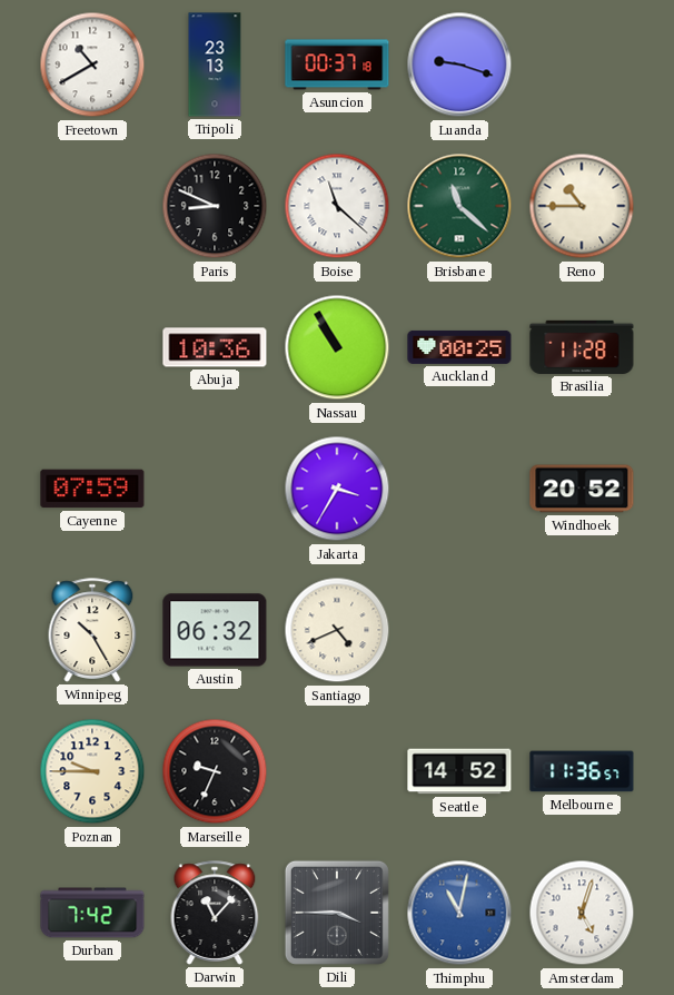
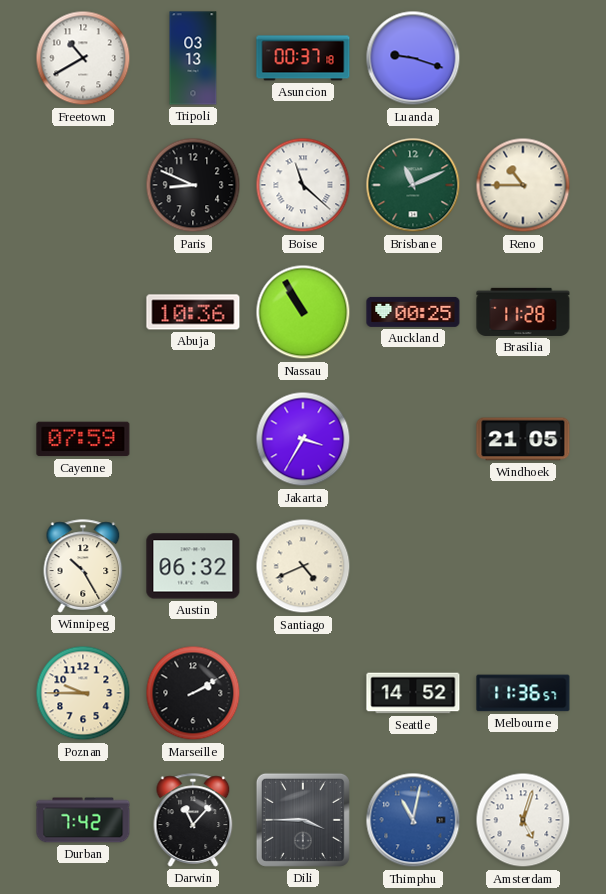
Tripoli: 23:13 -> 03:13 (193, 58)
Brisbane: 11:22 -> 11:11 (413, 185)
Windhoek: 20:52 -> 21:05 (523, 439)
Marseille: 9:34 -> 2:10 (193, 693)
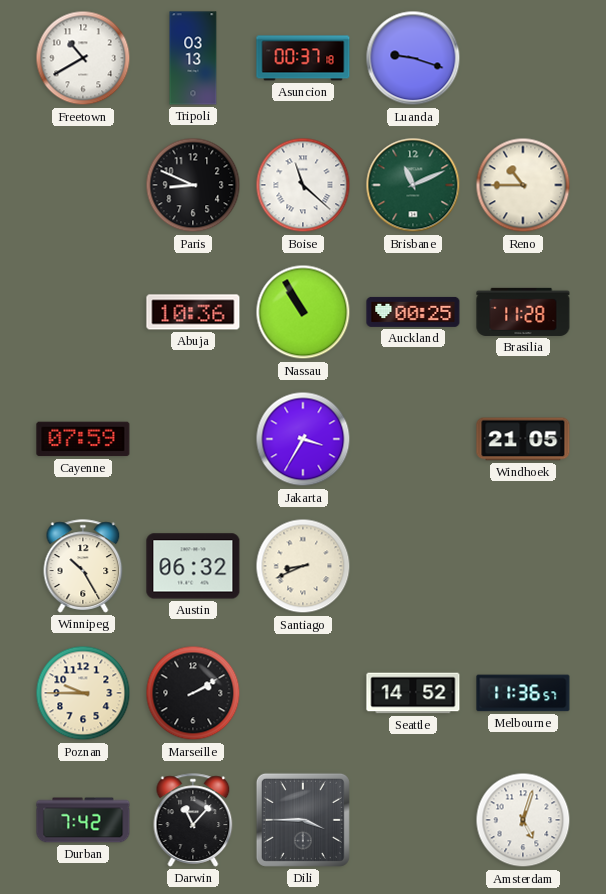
Santiago: 4:41 -> 8:41 (303, 566)
Thimphu: 11:02 -> none (413, 820)
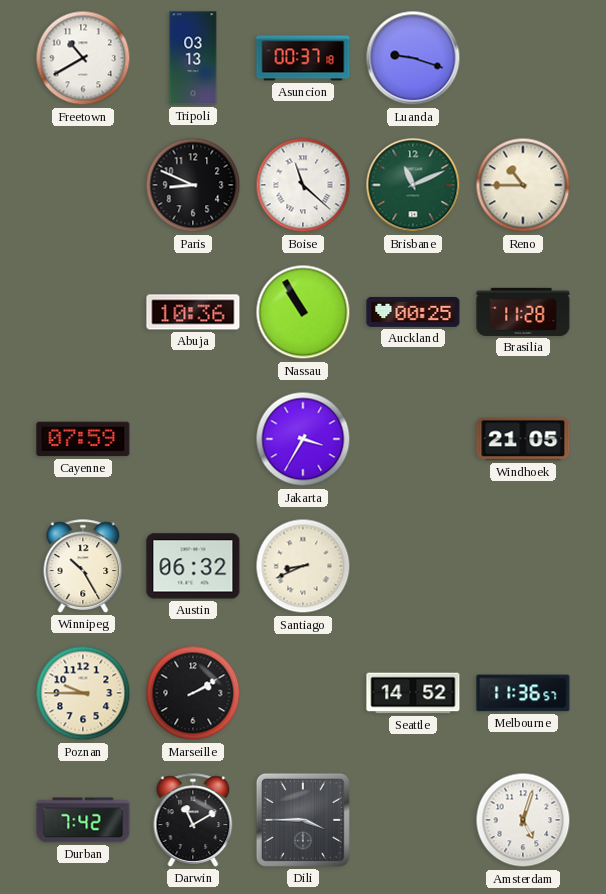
Darwin: 11:07 -> 11:10 (193, 820)
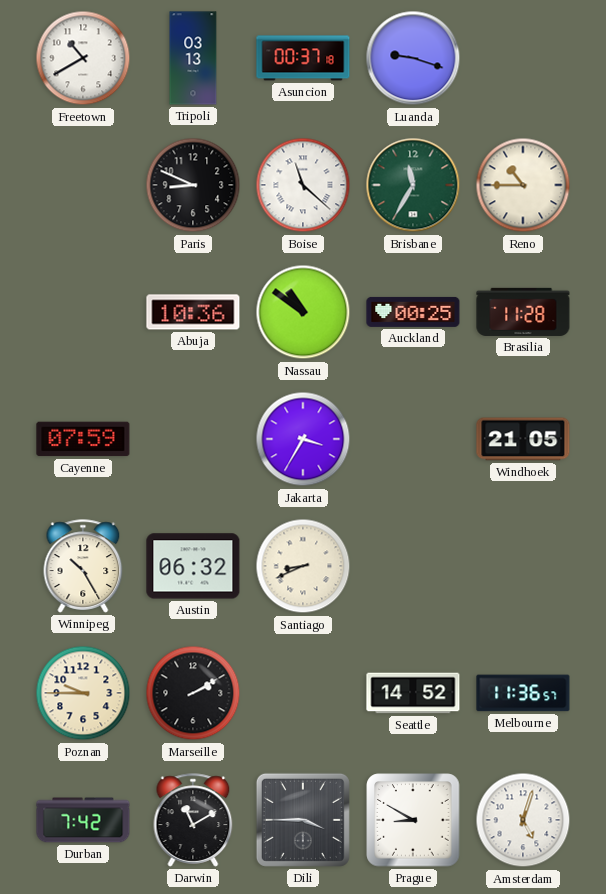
Brisbane: 11:11 -> 11:35 (413, 185)
Nassau: 10:55 -> 10:51 (303, 312)
Prague: none -> 8:50 (413, 820)
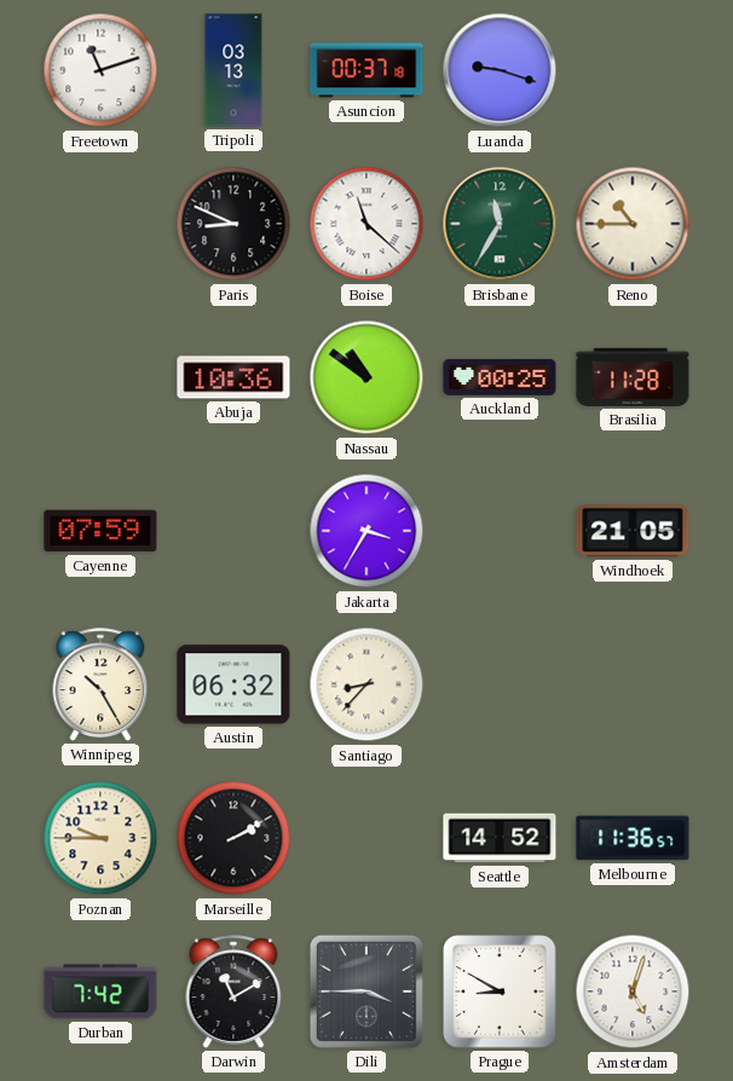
Freetown: 10:40 -> 11:12 (100, 70)
Santiago: 8:41 -> 8:37 (366, 684)
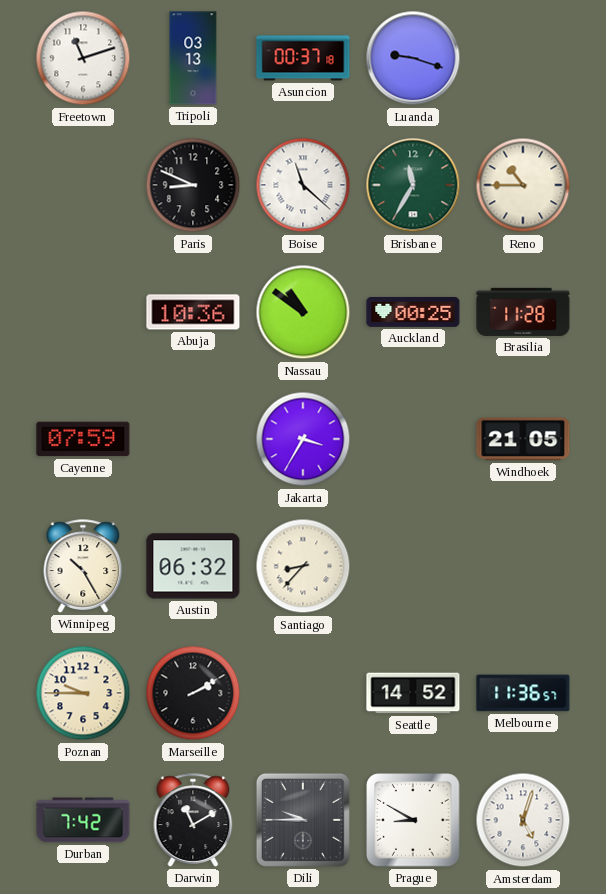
Dili: 3:45 -> 9:45 (303, 820)
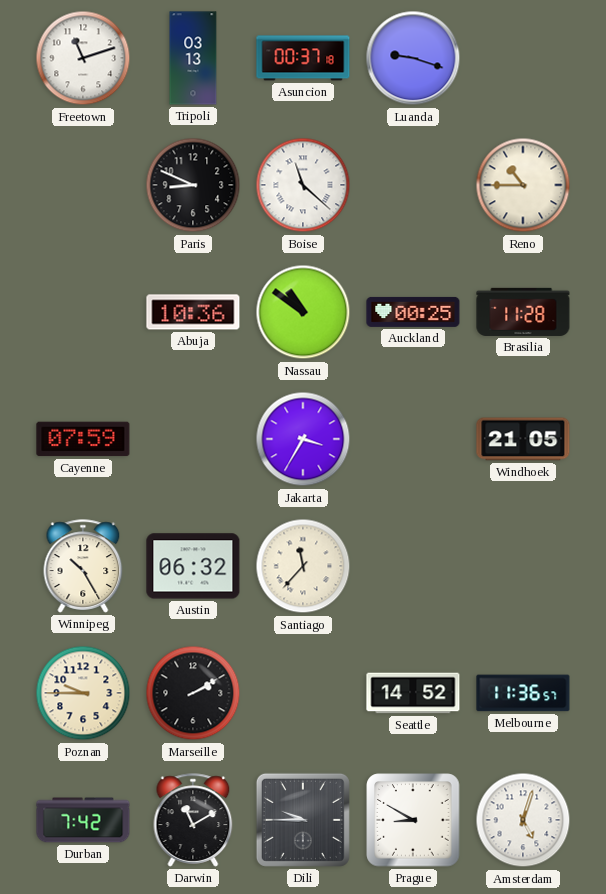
Brisbane: 11:35 -> none (413, 185)
Santiago: 8:37 -> 11:37 (303, 566)
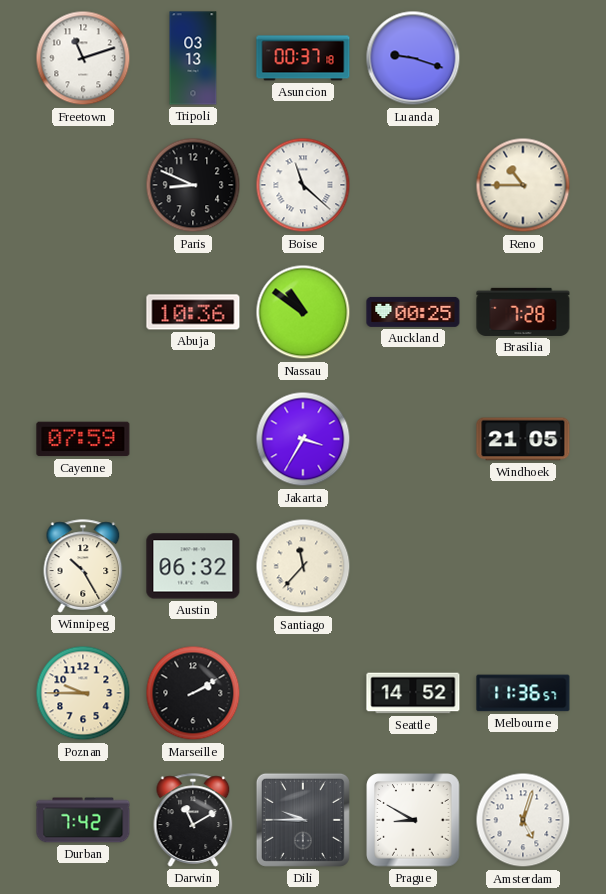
Brasilia: 11:28 -> 7:28 (523, 312)
